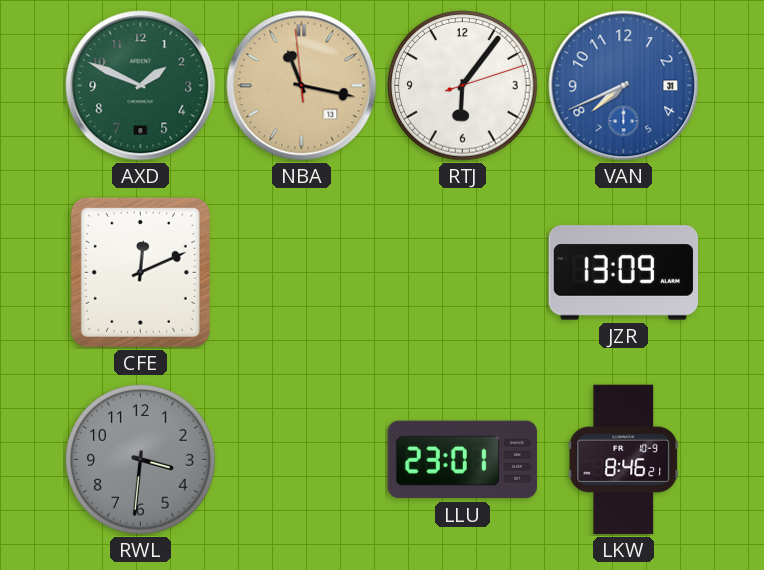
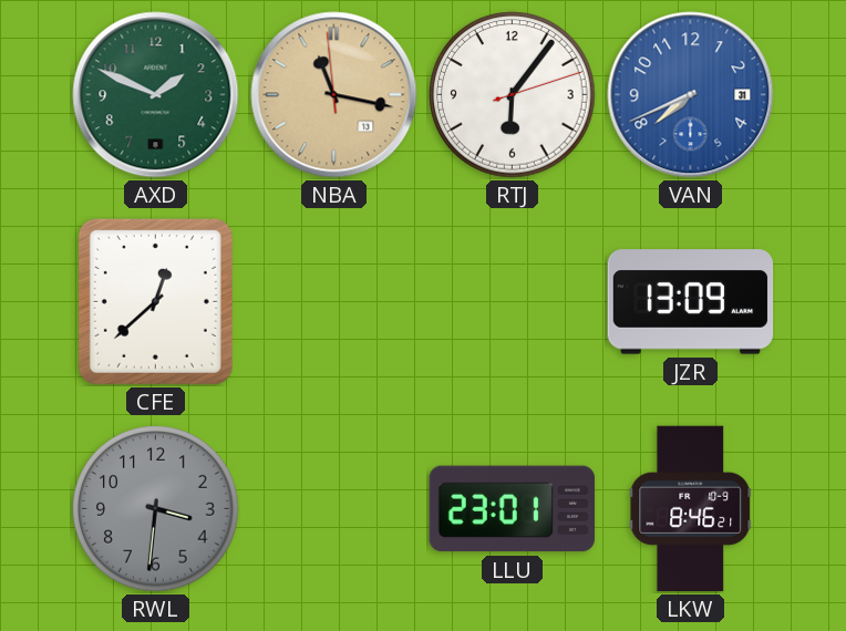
CFE: 12:11 -> 12:38 (155, 301)
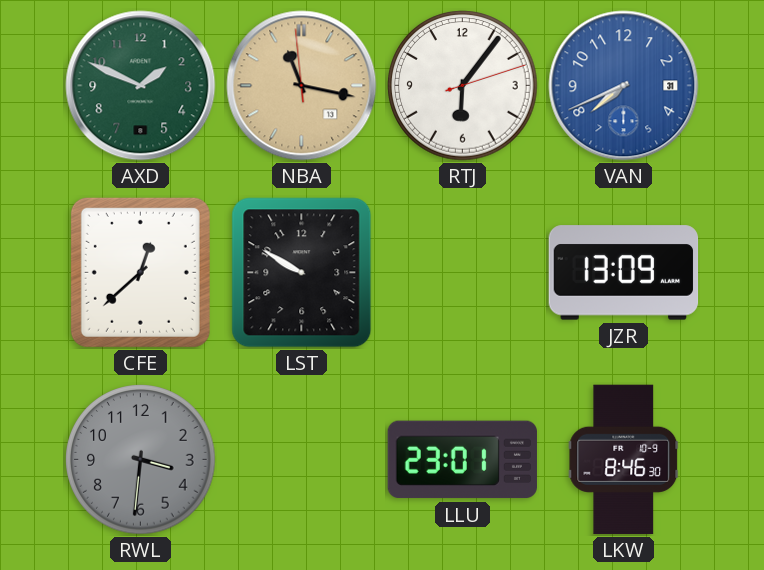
LST: none -> 9:50 (302, 273)
LKW: 8:46:21 -> 8:46:30 (624, 460)
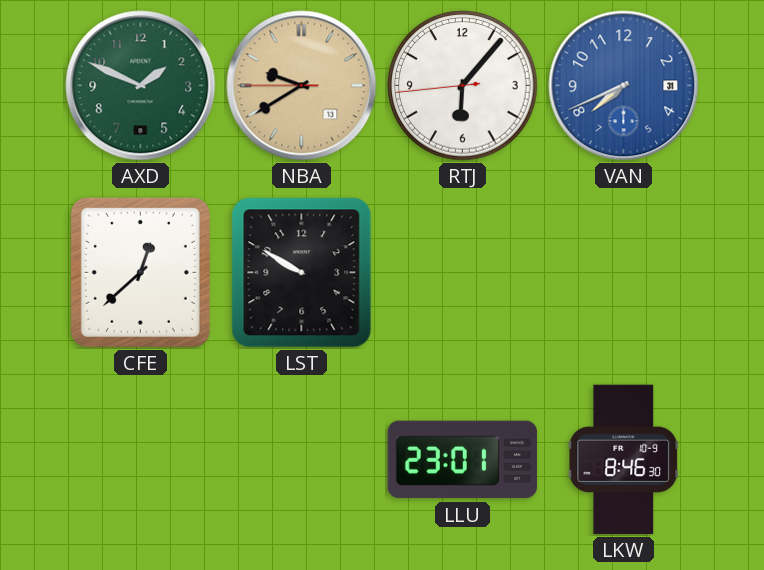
NBA: 11:16 -> 9:39 (302, 86)
RTJ: 6:06:12 -> 6:06:44 (463, 86)
JZR: 13:09 -> none (624, 273)
RWL: 3:31 -> none (141, 460)
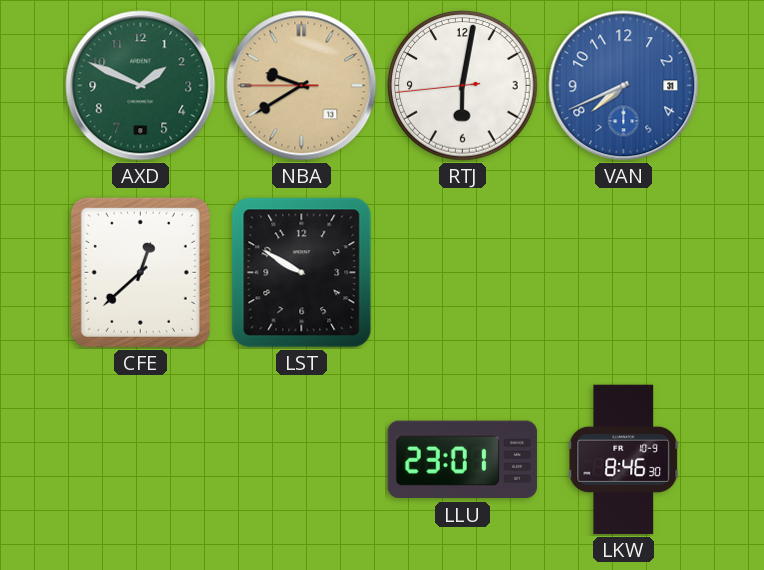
RTJ: 6:06 -> 6:01 (463, 86)
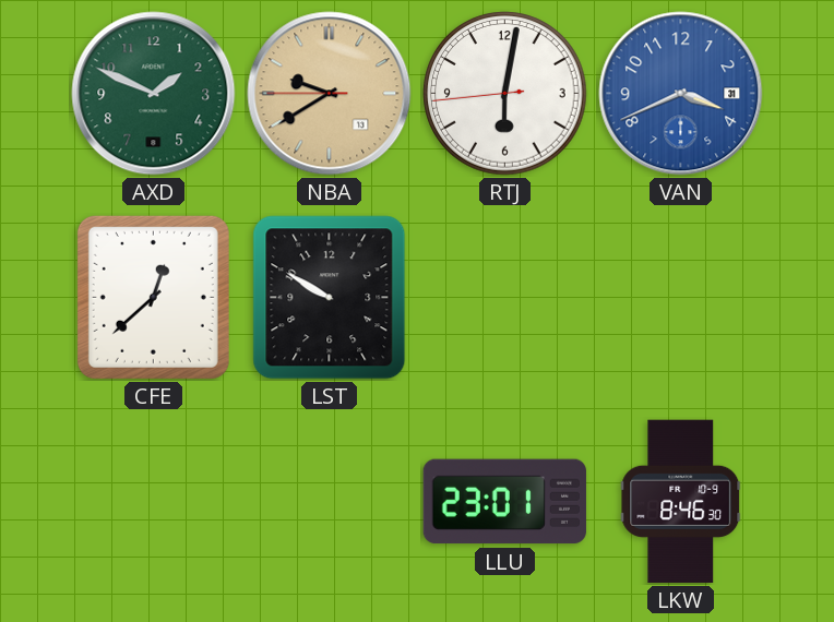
VAN: 7:41 -> 3:41 (681, 94)
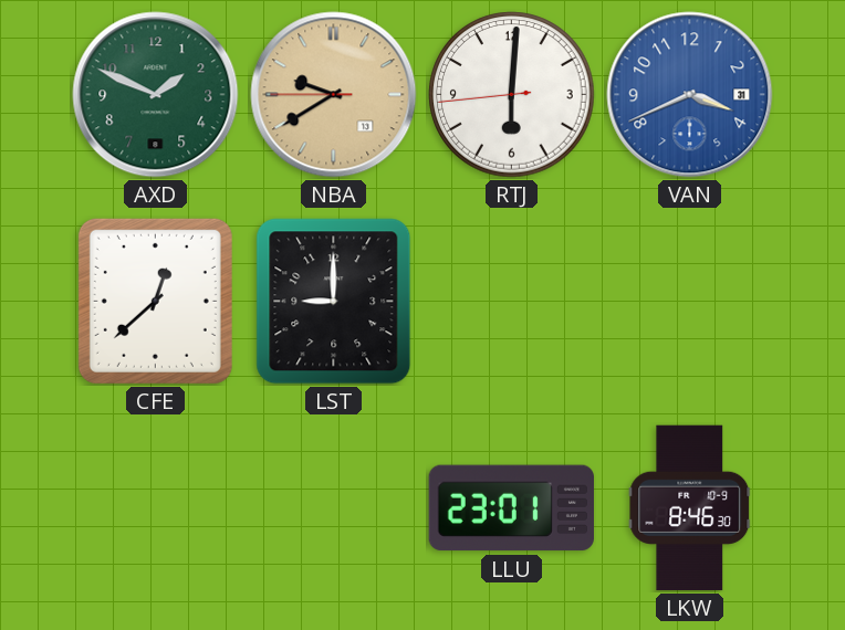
RTJ: 6:01 -> 6:00 (512, 95)
LST: 9:50 -> 9:00 (334, 302)
